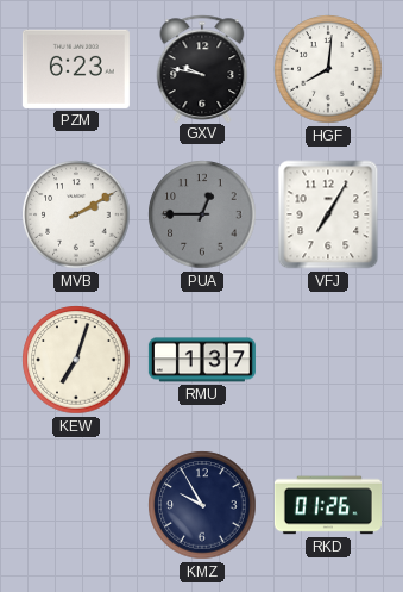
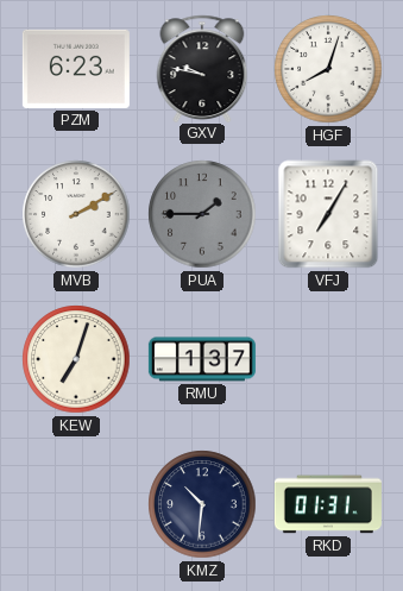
HGF: 8:01 -> 8:03 (328, 69)
PUA: 12:45 -> 1:45 (202, 214)
KMZ: 9:55 -> 10:31 (202, 504)
RKD: 01:26 -> 01:31 (328, 504)
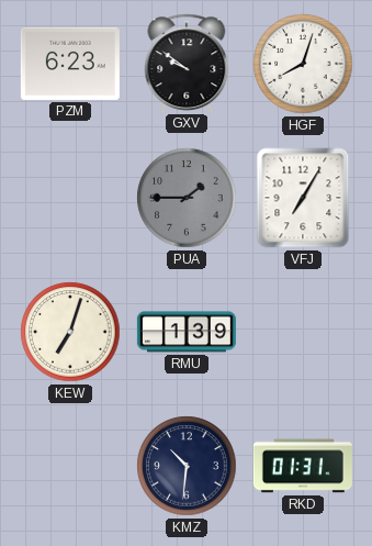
GXV: 9:47 -> 9:51 (187, 63)
MVB: 2:10 -> none (76, 214)
RMU: 1:37 -> 1:39 (187, 332)
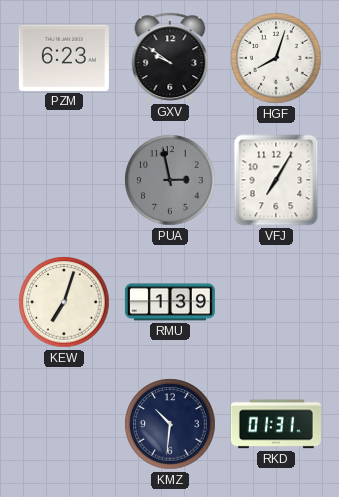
PUA: 1:45 -> 2:58 (170, 180)
